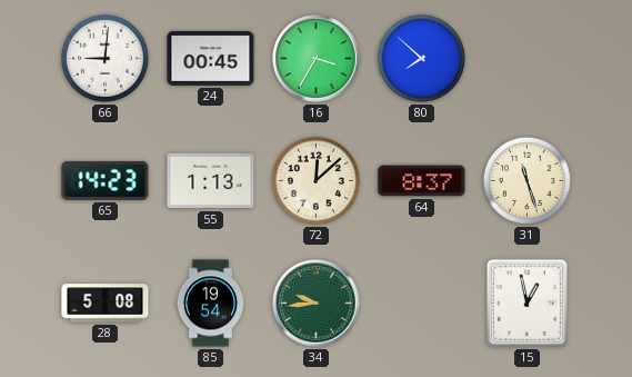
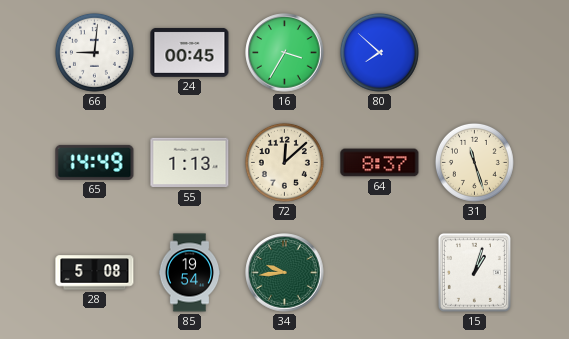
65: 14:23 -> 14:49 (95, 162)
15: 12:58 -> 1:03 (474, 272)
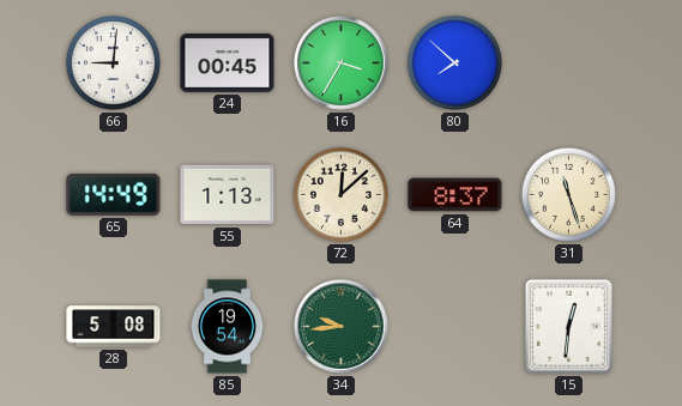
15: 1:03 -> 12:31 (568, 326)
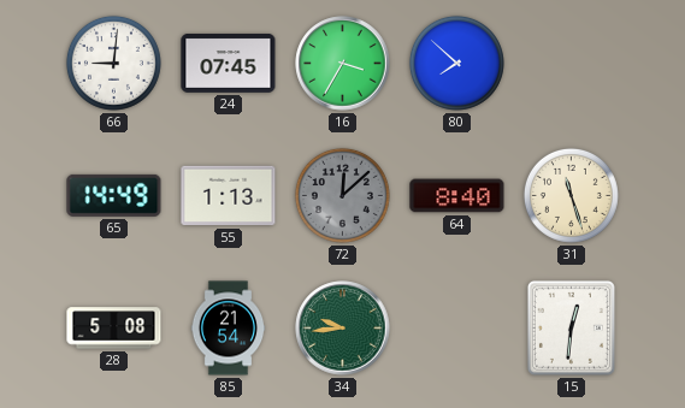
24: 00:45 -> 07:45 (229, 63)
72 dial: cream -> grey (342, 195)
64: 8:37 -> 8:40 (457, 196)
85: 19:54 -> 21:54 (229, 329)
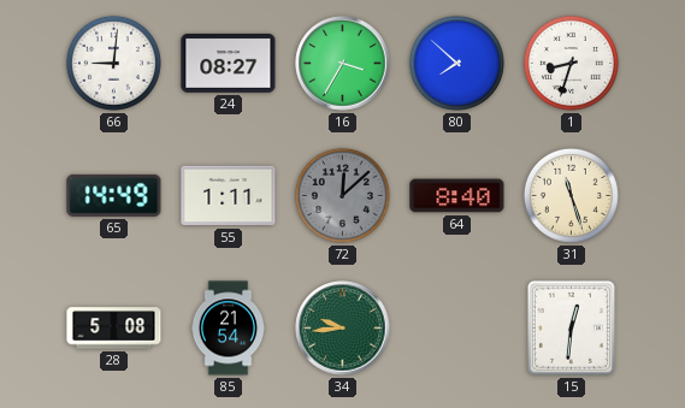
24: 07:45 -> 08:27 (229, 63)
1: none -> 8:33 (571, 63)
55: 1:13 -> 1:11 (229, 196)
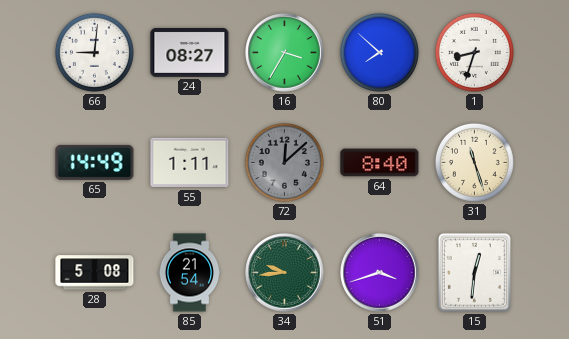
51: none -> 3:42 (380, 273)
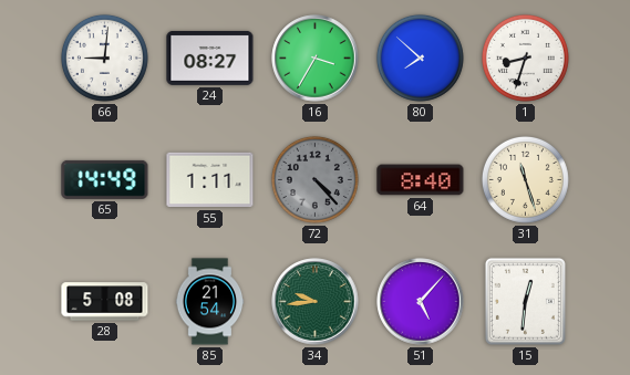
72: 12:08 -> 4:23 (314, 179)
51: 3:42 -> 5:07 (421, 302)
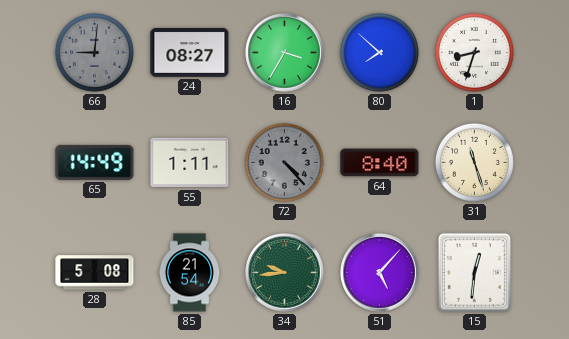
66 dial: white -> grey (94, 52)
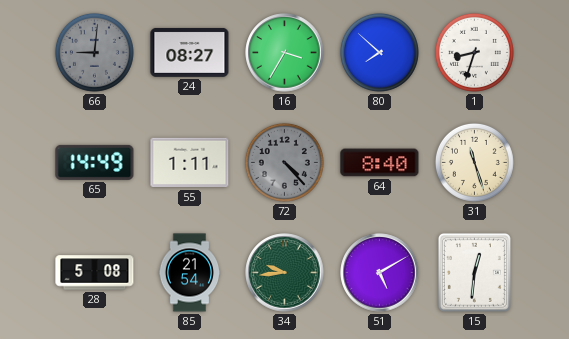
51: 5:07 -> 5:10 (380, 273)
